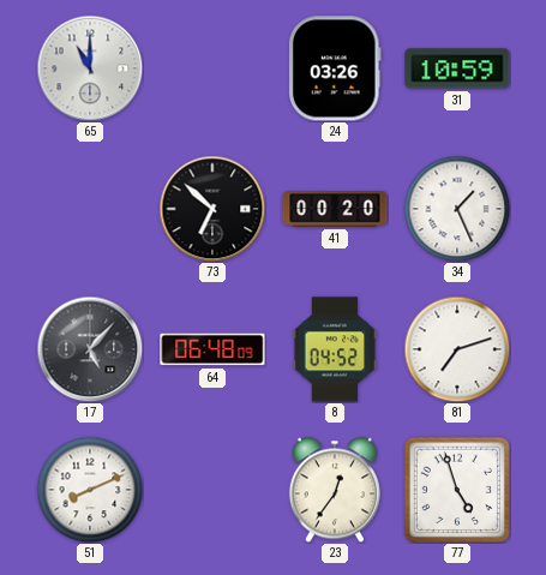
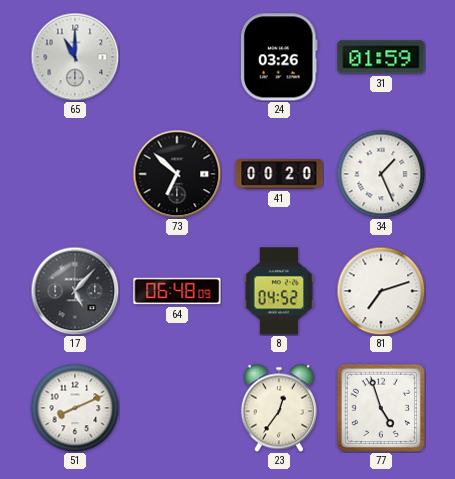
31: 10:59 -> 01:59 (381, 57)
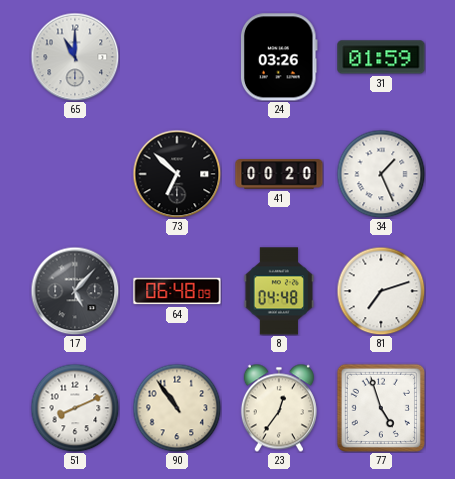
8: 04:52 -> 04:48 (279, 291)
90: none -> 10:54 (177, 408)
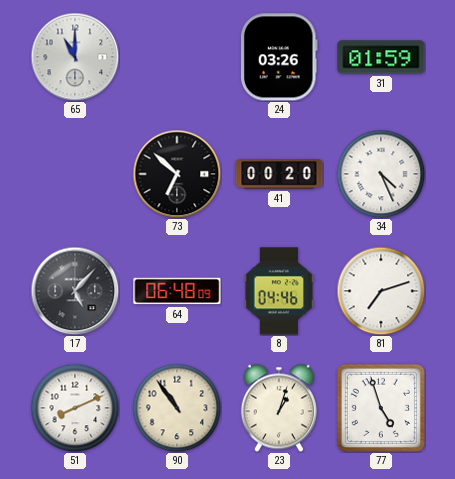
34: 1:26 -> 4:26 (381, 174)
8: 04:48 -> 04:46 (279, 291)
23: 12:36 -> 1:03 (279, 408)
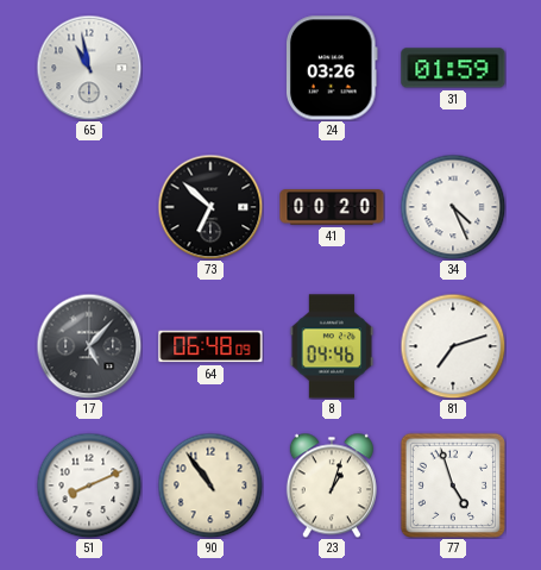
65: 11:00 -> 10:58 (89, 68)
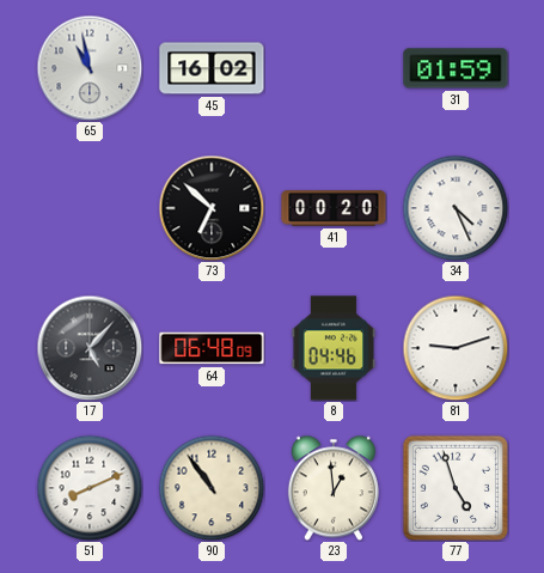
45: none -> 16:02 (212, 68)
24: 03:26 -> none (333, 68)
81: 7:12 -> 9:12 (456, 348)
23: 1:03 -> 12:59 (334, 488)
